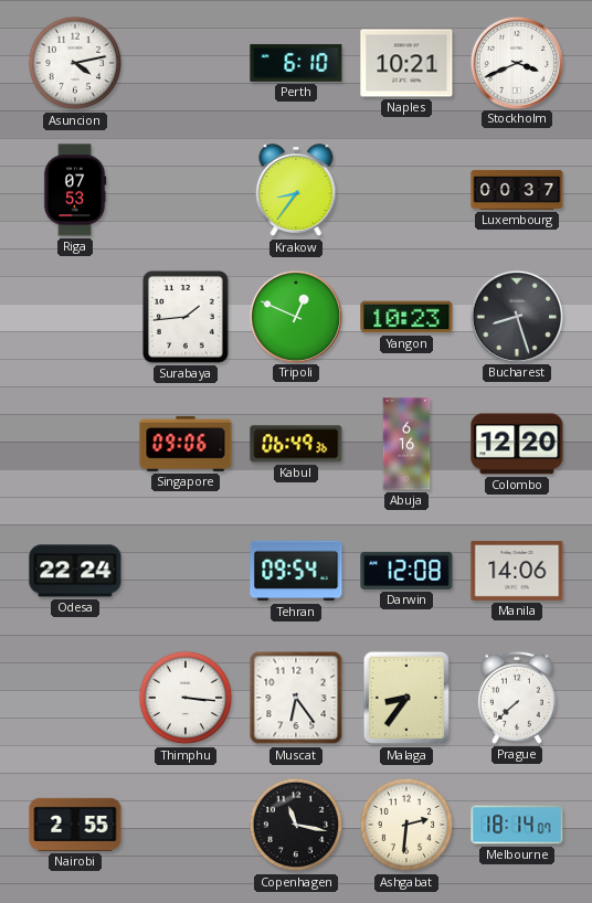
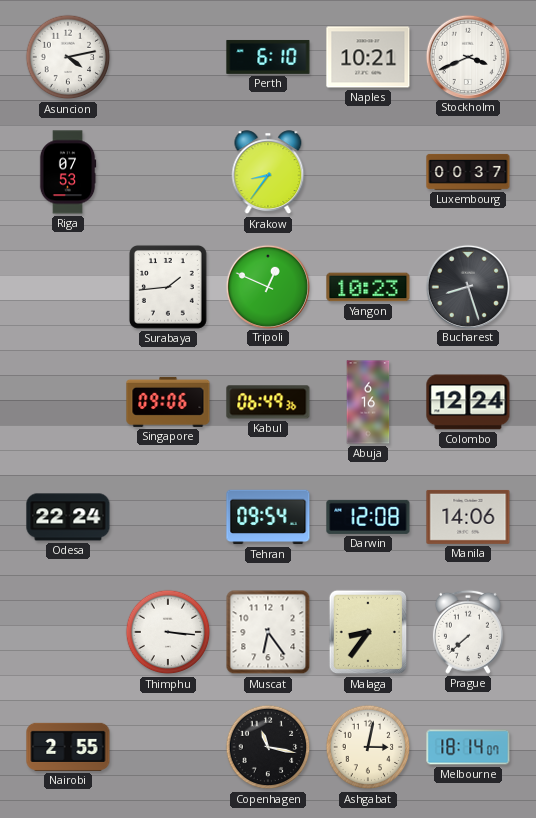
Colombo: 12:20 -> 12:24 (468, 402)
Ashgabat: 2:31 -> 3:02 (368, 747)
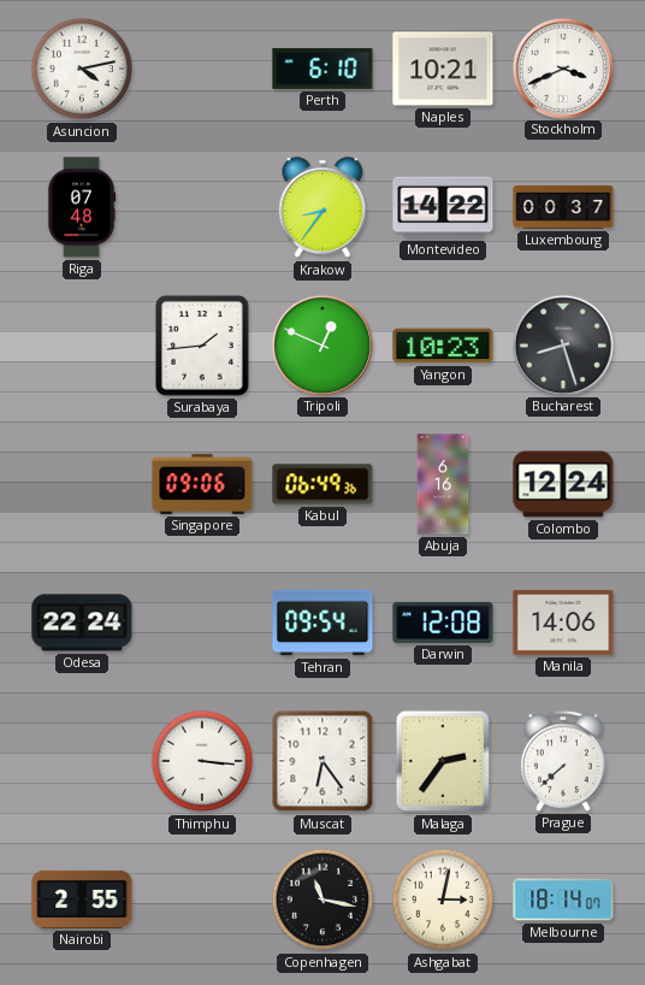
Riga: 07:53 -> 07:48 (82, 207)
Montevideo: none -> 14:22 (443, 207)
Malaga: 8:36 -> 2:36 (443, 761)
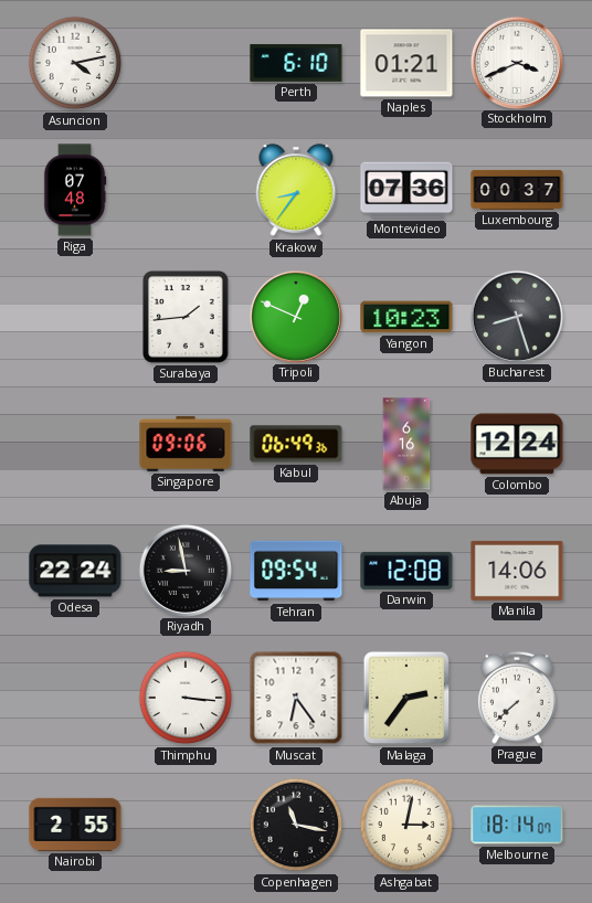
Naples: 10:21 -> 01:21 (406, 63)
Montevideo: 14:22 -> 07:36 (406, 190)
Riyadh: none -> 8:58 (184, 570)
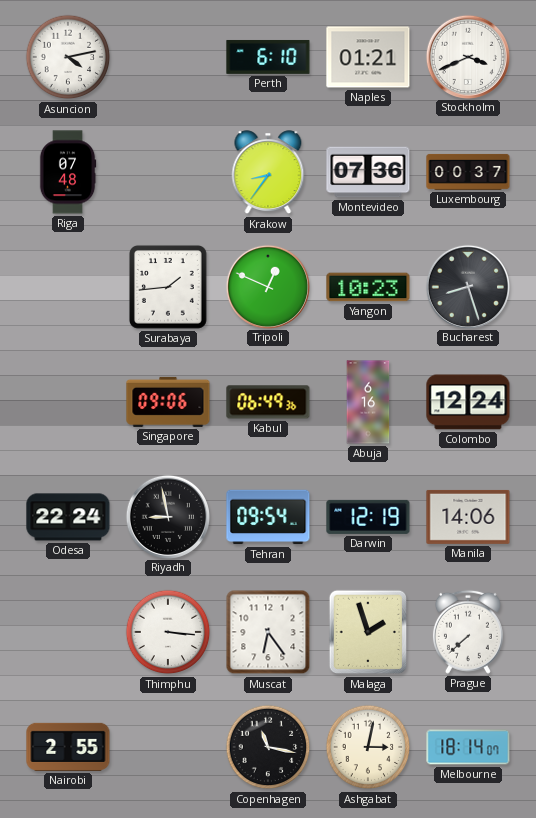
Darwin: 12:08 -> 12:19 (368, 517)
Malaga: 2:36 -> 1:57 (368, 632)
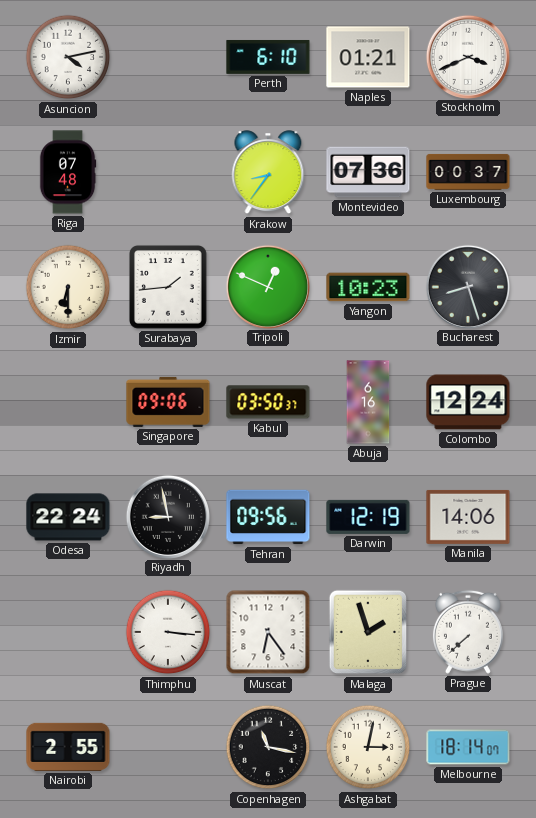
Izmir: none -> 6:30 (68, 287)
Kabul: 06:49 -> 03:50 (268, 402)
Tehran: 09:54 -> 09:56 (268, 517)
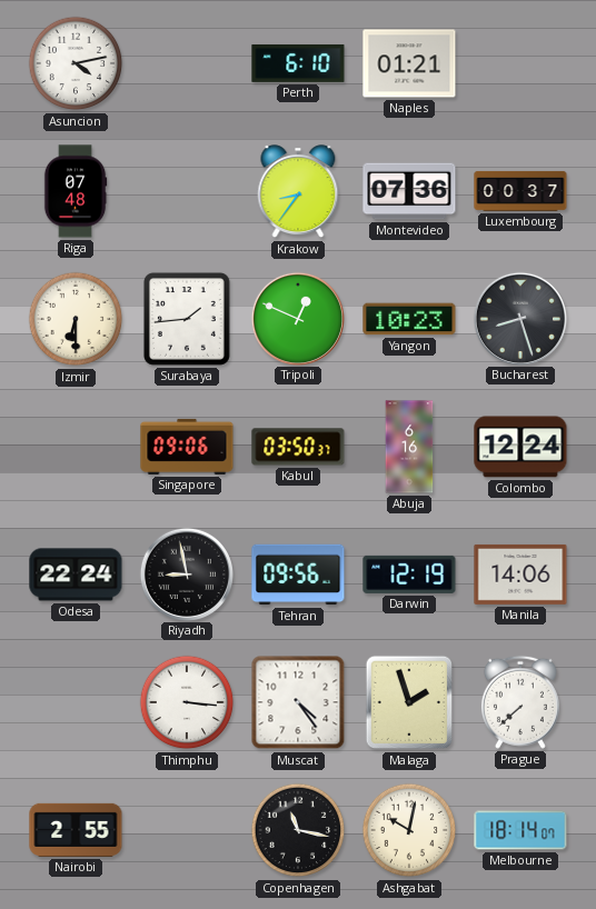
Stockholm: 3:41 -> none (467, 56)
Muscat: 6:24 -> 4:24 (298, 702)
Ashgabat: 3:02 -> 10:02 (409, 830)
